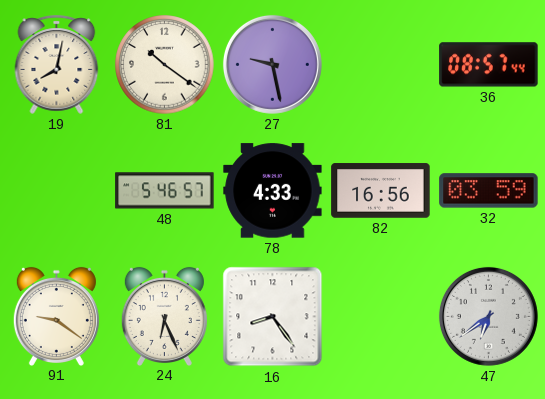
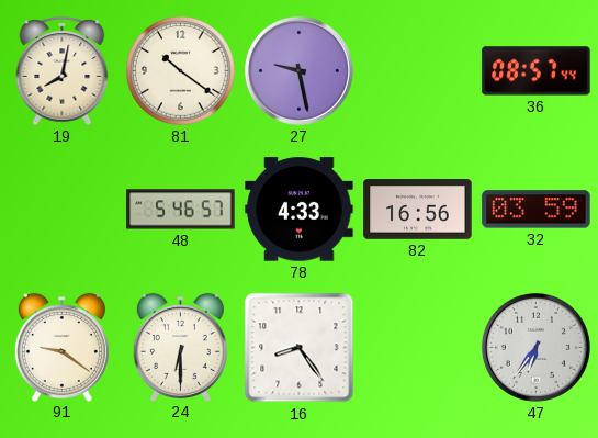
24: 6:26 -> 6:30 (180, 347)
47: 6:39 -> 6:36 (535, 347)
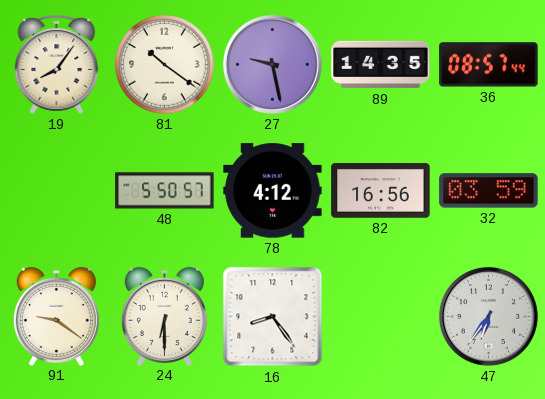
19: 8:02 -> 8:06 (57, 64)
89: none -> 14:35 (381, 65)
48: 5:46 -> 5:50 (165, 191)
78: 4:33 -> 4:12 (273, 191)
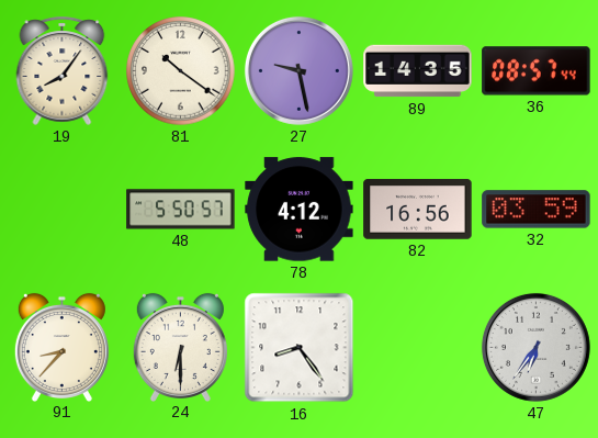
91: 9:21 -> 8:37 (61, 347)
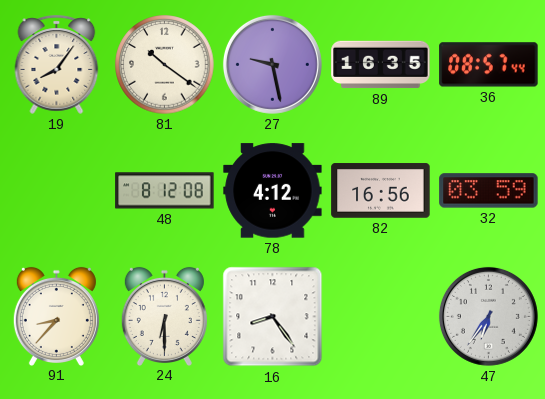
89: 14:35 -> 16:35 (381, 65)
48: 5:50 -> 8:12 (165, 191)
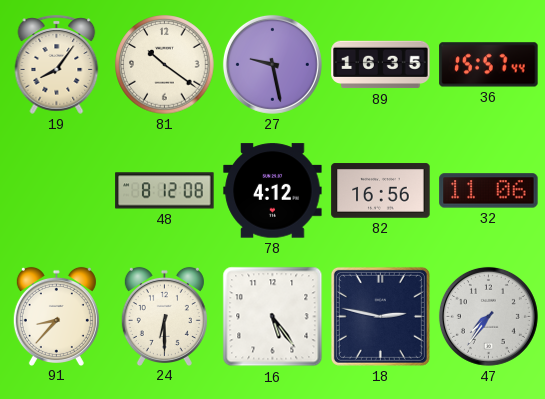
36: 08:57 -> 15:57 (489, 65)
32: 03:59 -> 11:06 (489, 191)
16: 8:24 -> 5:24 (273, 317)
18: none -> 2:47 (380, 316)
47: 6:36 -> 7:36 (488, 316)
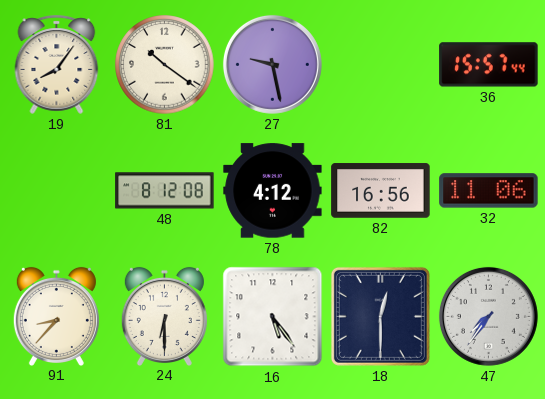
89: 16:35 -> none (381, 65)
18: 2:47 -> 12:30 (380, 316)
